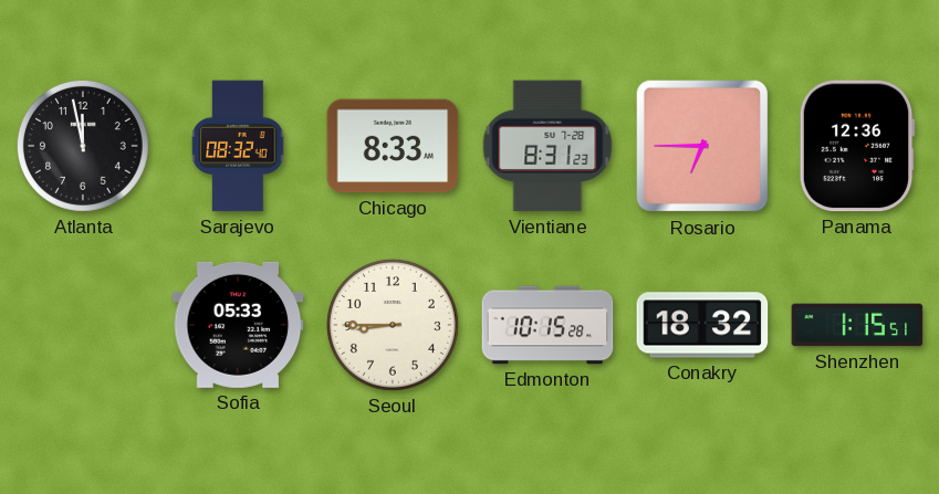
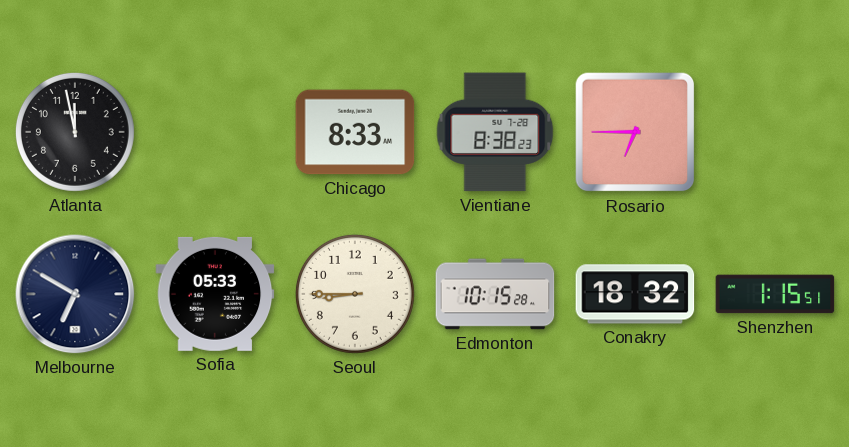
Sarajevo: 08:32 -> none (238, 146)
Vientiane: 8:31 -> 8:38 (495, 132)
Panama: 12:36 -> none (857, 146)
Melbourne: none -> 6:50 (75, 294)
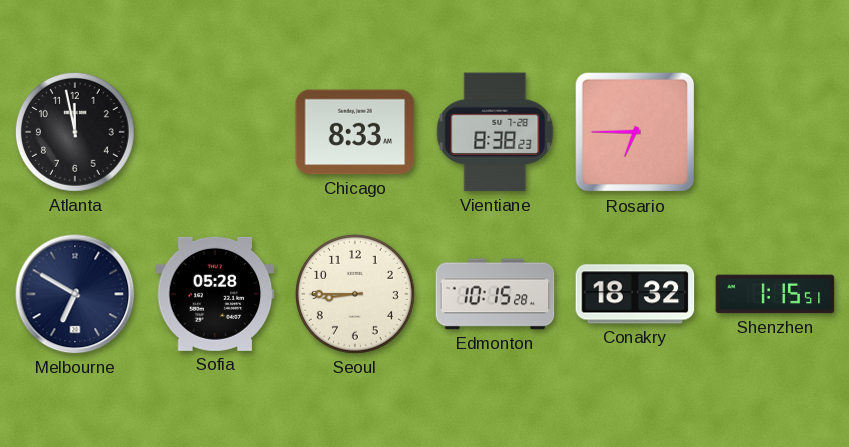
Sofia: 05:33 -> 05:28 (215, 294)
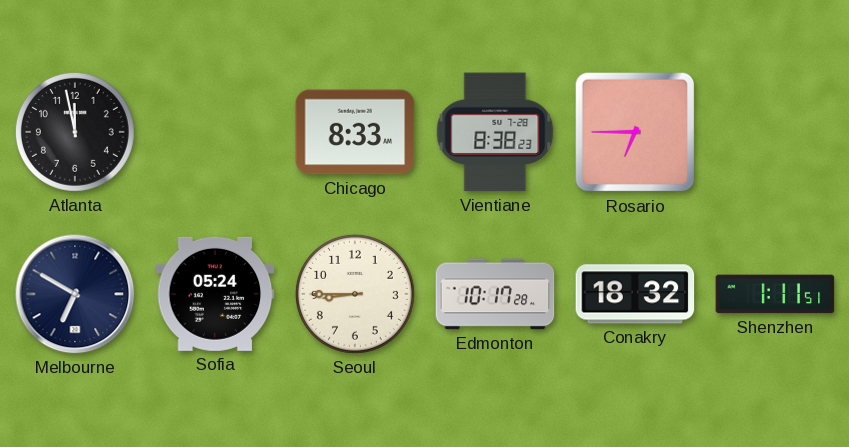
Sofia: 05:28 -> 05:24 (215, 294)
Edmonton: 10:15 -> 10:17 (495, 294)
Shenzhen: 1:15 -> 1:11 (775, 294)
